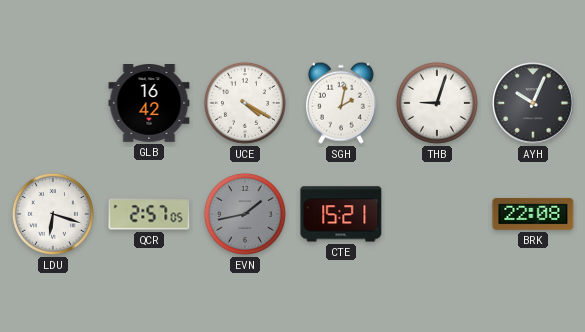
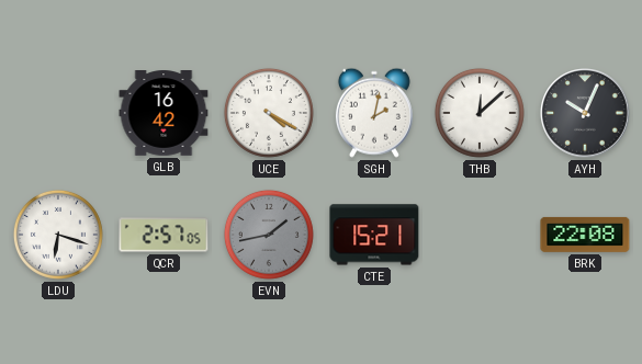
THB: 9:03 -> 12:08 (480, 113)
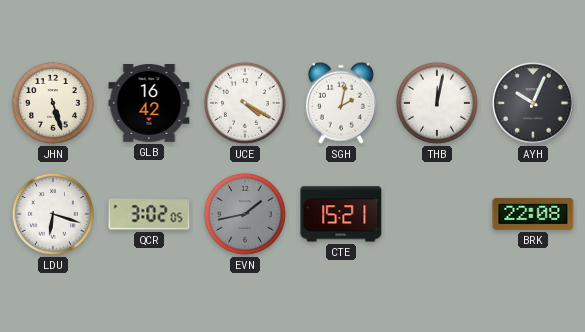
JHN: none -> 5:27 (53, 103)
THB: 12:08 -> 12:02 (437, 103)
QCR: 2:57 -> 3:02 (149, 214)
